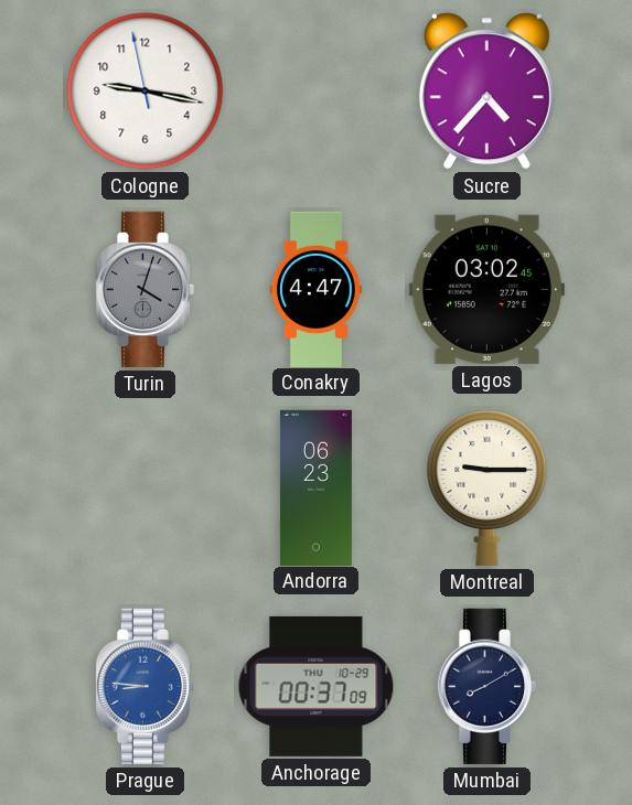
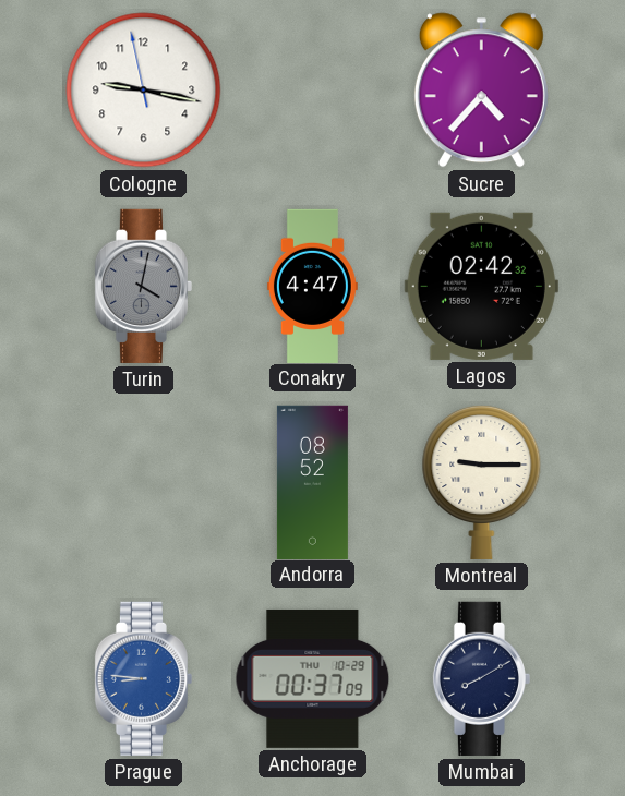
Turin: 4:03 -> 4:02 (143, 286)
Lagos: 03:02 -> 02:42 (481, 286)
Andorra: 06:23 -> 08:52 (312, 482)
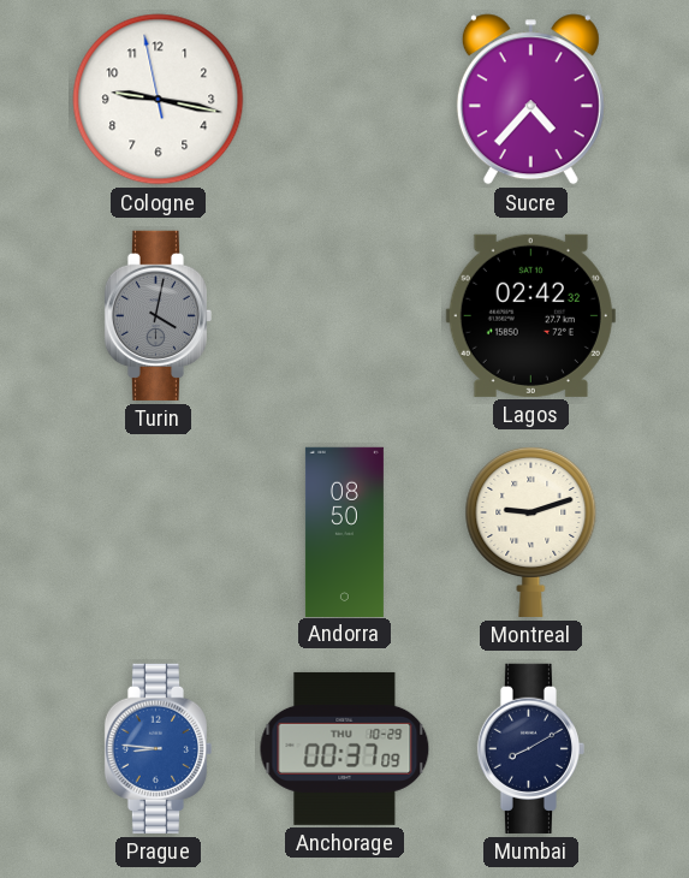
Conakry: 4:47 -> none (312, 286)
Andorra: 08:52 -> 08:50 (344, 532)
Montreal: 9:15 -> 9:12 (531, 532)
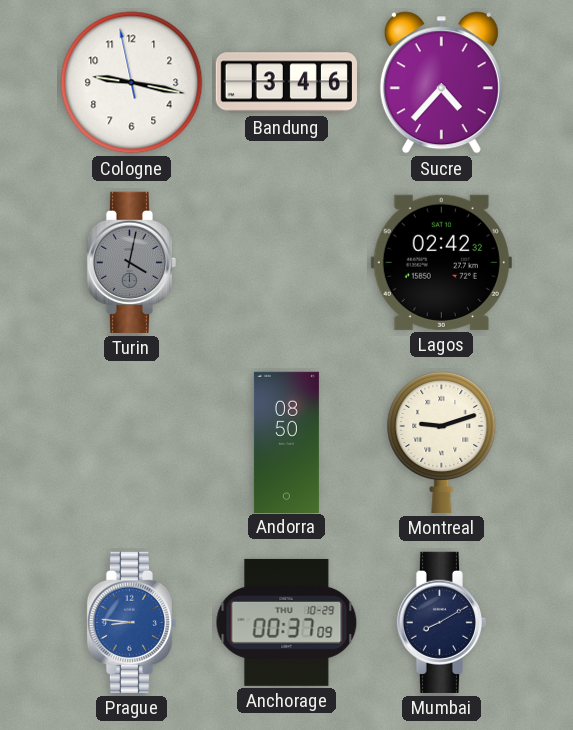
Bandung: none -> 3:46 (286, 83)
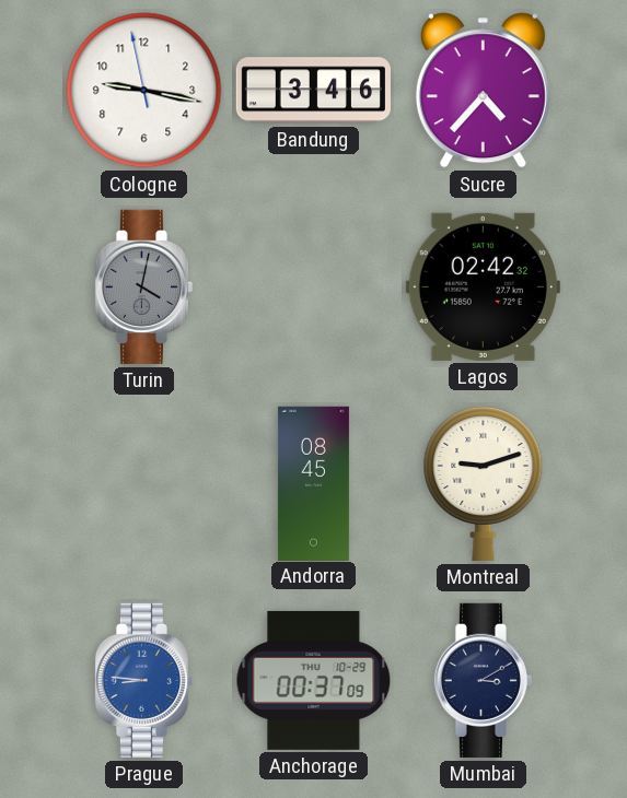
Andorra: 08:50 -> 08:45 (313, 483)
Mumbai: 8:10 -> 3:10 (483, 680)
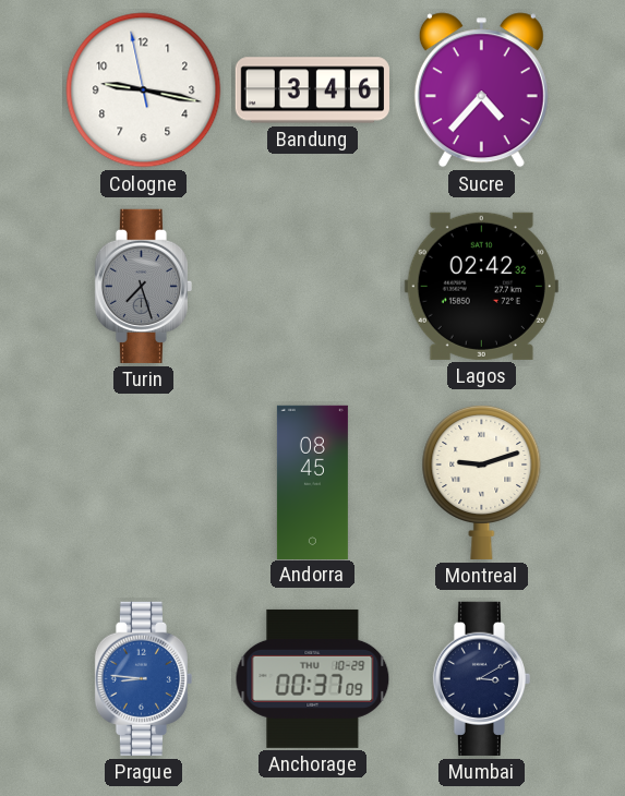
Turin: 4:02 -> 7:27 (143, 286)
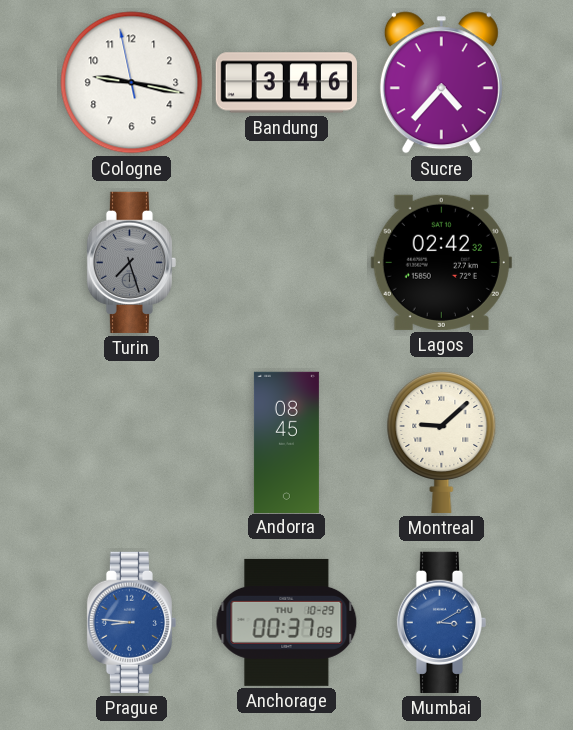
Montreal: 9:12 -> 9:08 (442, 442)
Mumbai dial: navy -> blue (441, 622)
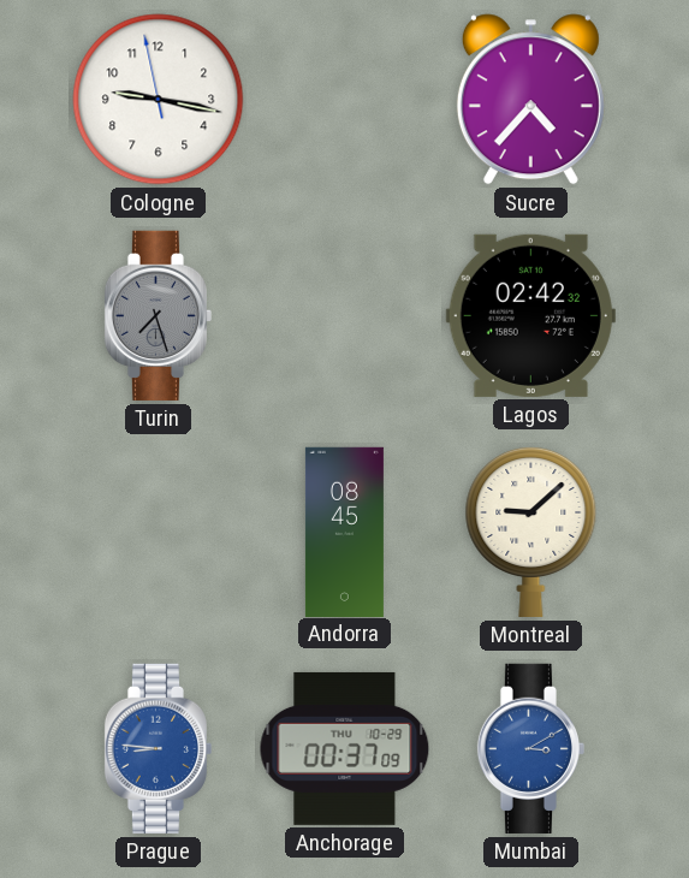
Bandung: 3:46 -> none (286, 83)
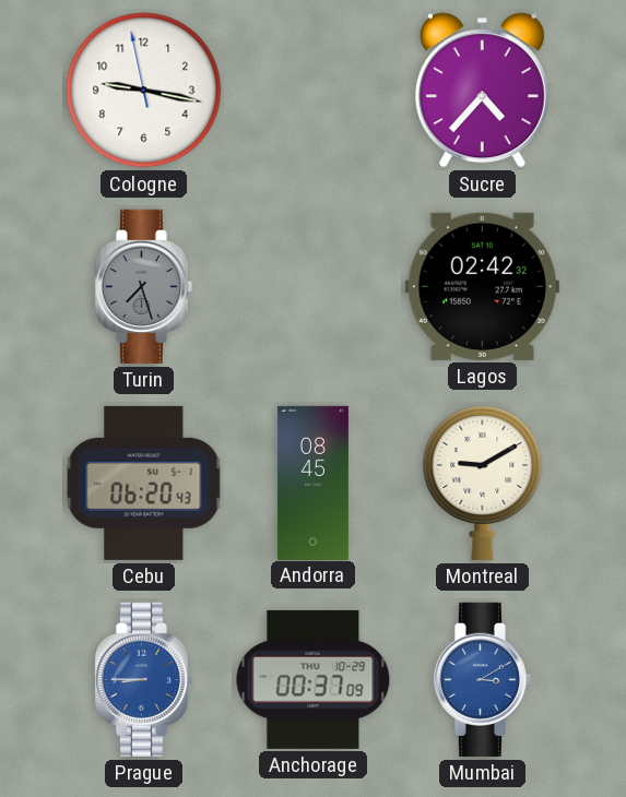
Cebu: none -> 06:20 (144, 483)
Montreal: 9:08 -> 9:10 (483, 483)
Prague: 8:46 -> 8:45 (143, 679)
